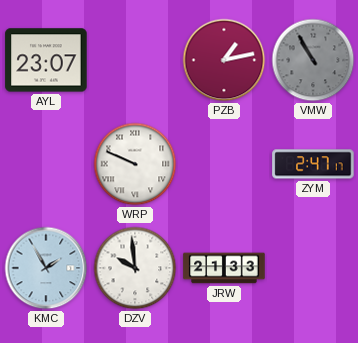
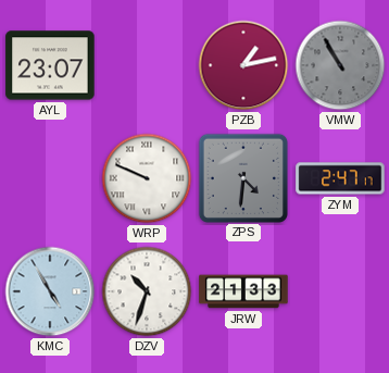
ZPS: none -> 4:31 (242, 177)
KMC: 1:55 -> 4:55 (50, 291)
DZV: 9:59 -> 10:33 (147, 291)
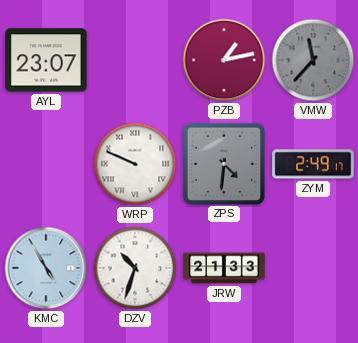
VMW: 10:55 -> 11:37 (313, 60)
ZYM: 2:47 -> 2:49 (313, 164)
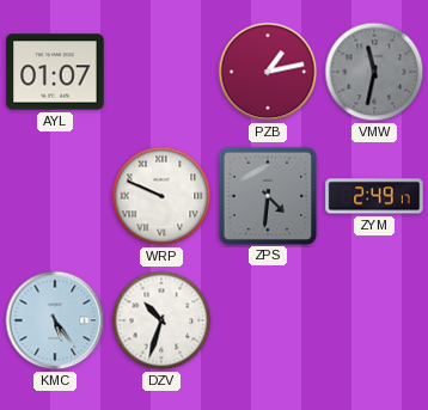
AYL: 23:07 -> 01:07 (55, 72)
VMW: 11:37 -> 11:32 (374, 72)
KMC: 4:55 -> 5:24 (55, 320)
JRW: 21:33 -> none (224, 268)
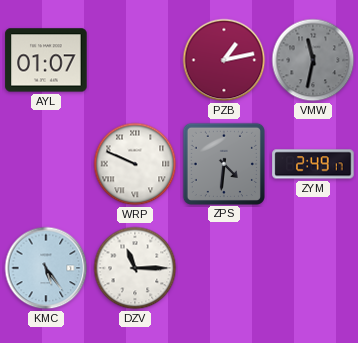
DZV: 10:33 -> 11:15 (135, 268)
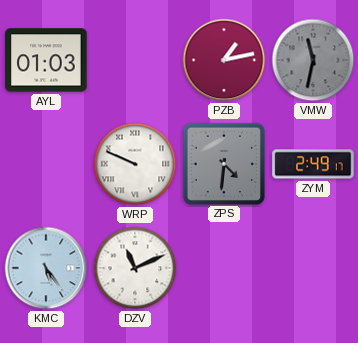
AYL: 01:07 -> 01:03 (46, 60)
DZV: 11:15 -> 11:11 (135, 268)
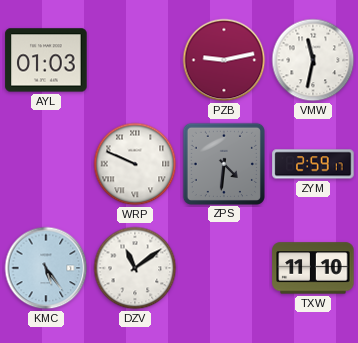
PZB: 1:13 -> 9:13 (224, 60)
VMW dial: grey -> white (313, 60)
ZYM: 2:49 -> 2:59 (313, 164)
DZV: 11:11 -> 11:09 (135, 268)
TXW: none -> 11:10 (313, 268)
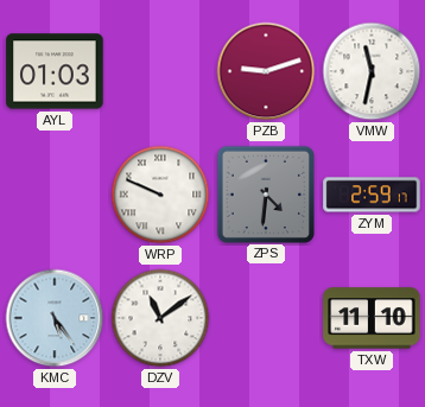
PZB: 9:13 -> 9:12 (266, 71)
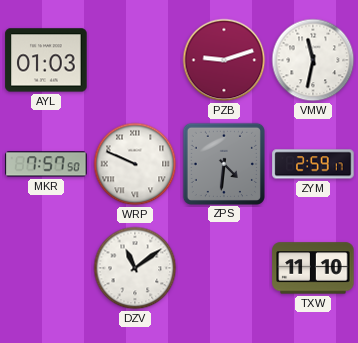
MKR: none -> 7:57 (46, 164)
KMC: 5:24 -> none (55, 318)
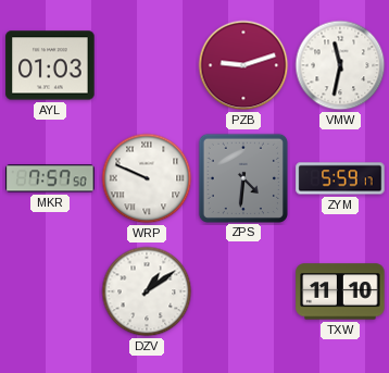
ZYM: 2:59 -> 5:59 (340, 178)
DZV: 11:09 -> 1:09 (147, 291)
